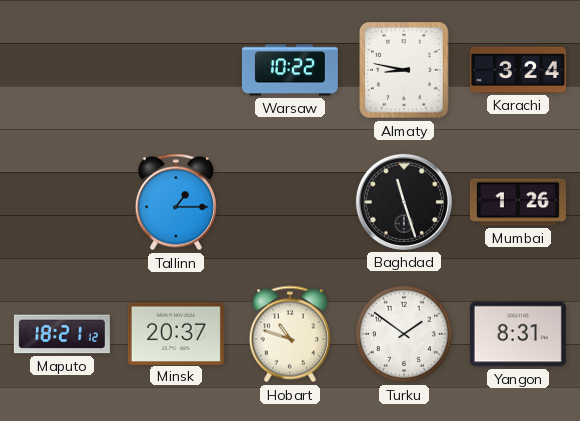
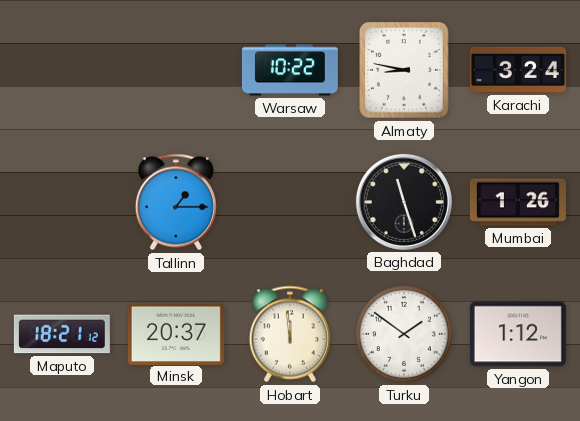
Hobart: 10:48 -> 11:59 (290, 334)
Yangon: 8:31 -> 1:12 (518, 334)
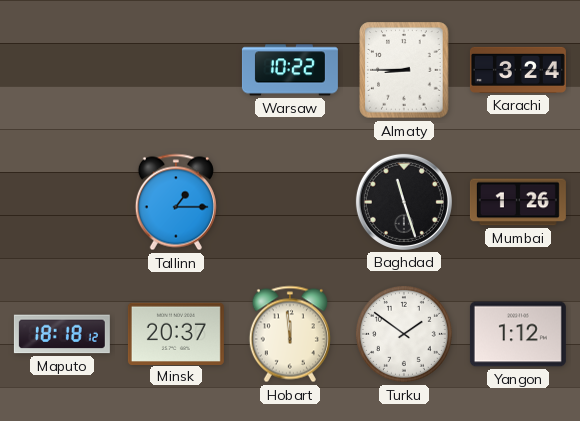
Almaty: 8:47 -> 8:45 (404, 70)
Maputo: 18:21 -> 18:18 (62, 334)
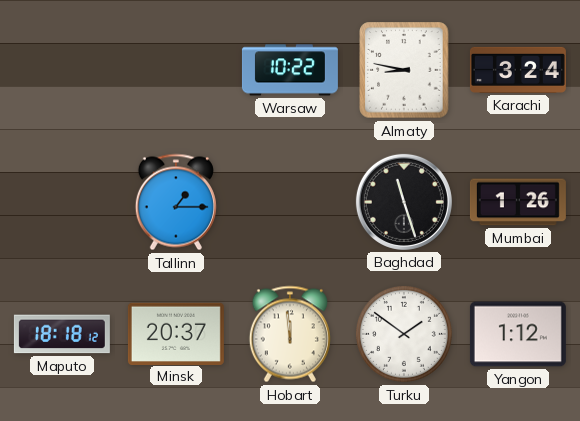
Almaty: 8:45 -> 8:47 (404, 70)
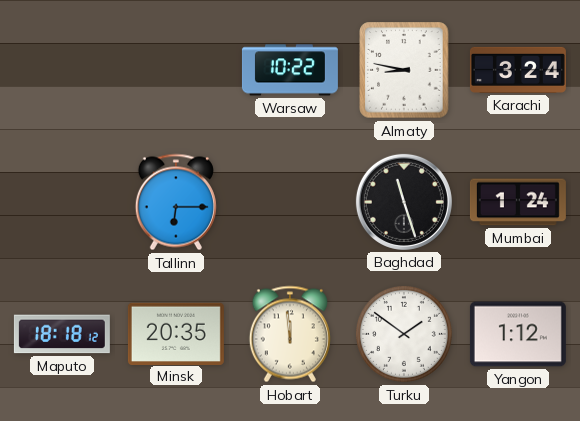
Tallinn: 1:15 -> 6:15 (176, 202)
Mumbai: 1:26 -> 1:24 (518, 202)
Minsk: 20:37 -> 20:35 (176, 333)
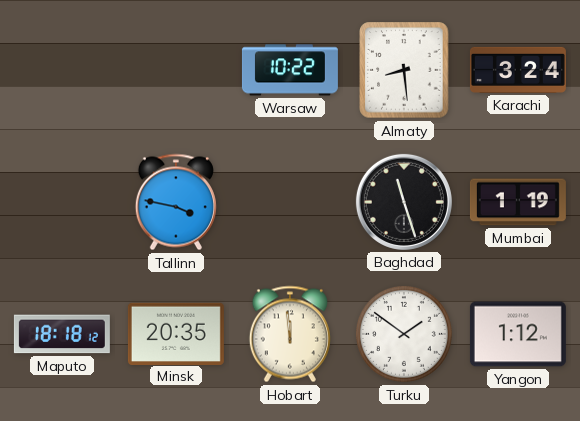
Almaty: 8:47 -> 8:29 (404, 70)
Tallinn: 6:15 -> 3:47 (176, 202)
Mumbai: 1:24 -> 1:19 (518, 202)
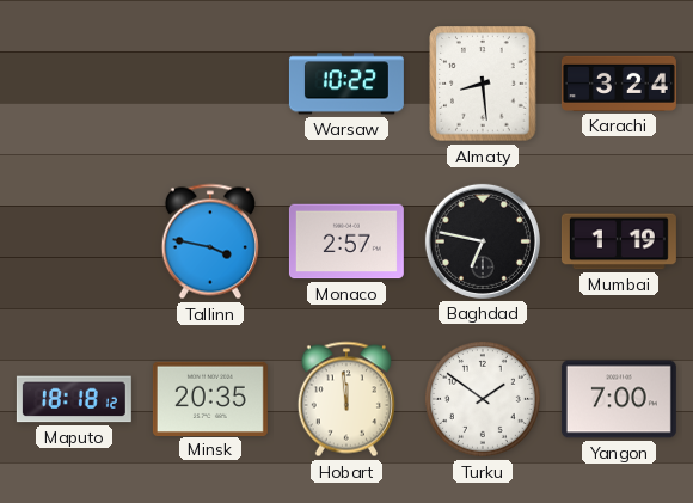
Monaco: none -> 2:57 (346, 241)
Baghdad: 11:27 -> 6:47 (483, 241)
Yangon: 1:12 -> 7:00 (619, 399)
